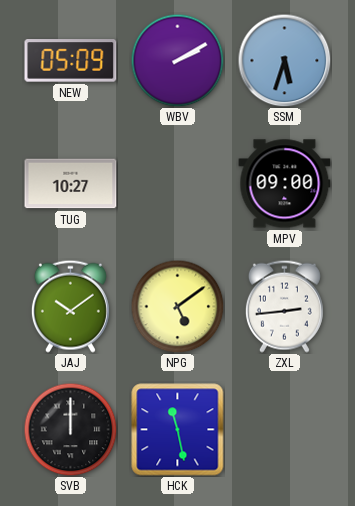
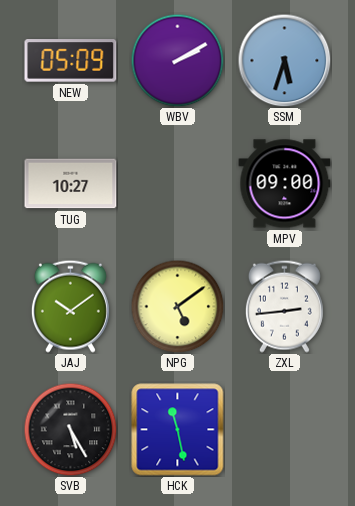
SVB: 12:00 -> 5:25 (70, 429)
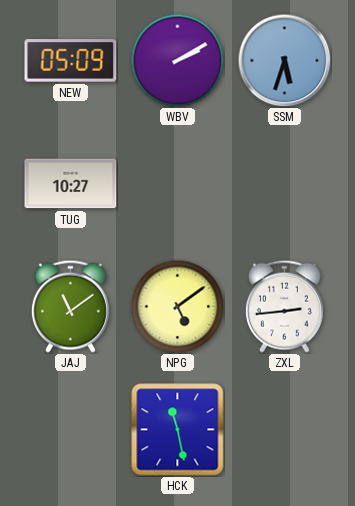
MPV: 09:00 -> none (285, 184)
JAJ: 10:09 -> 11:09 (70, 306)
SVB: 5:25 -> none (70, 429)
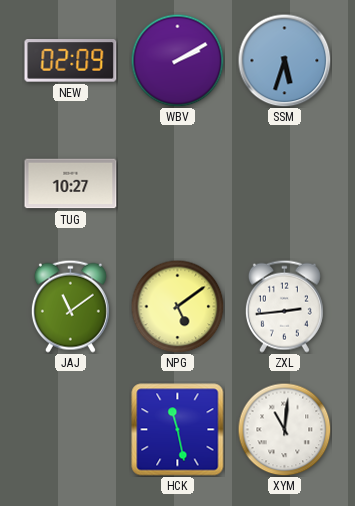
NEW: 05:09 -> 02:09 (71, 61)
XYM: none -> 11:01 (284, 429)
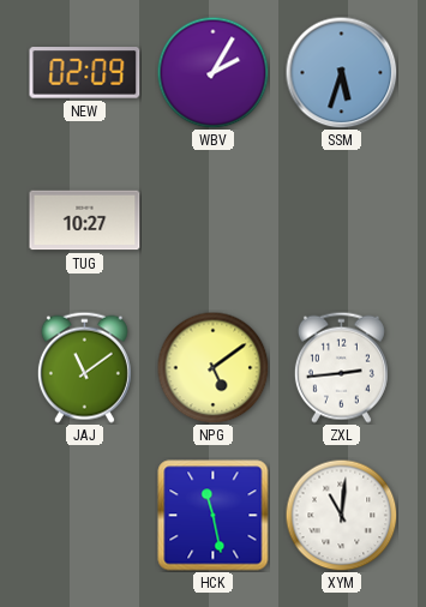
WBV: 2:10 -> 2:05 (212, 72)
